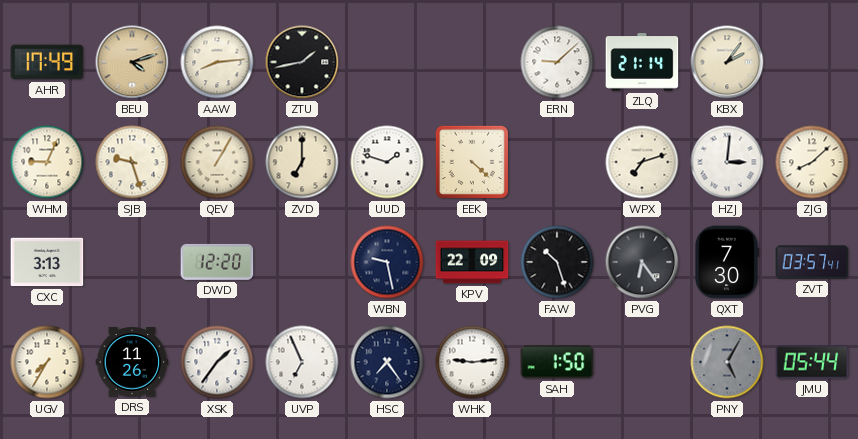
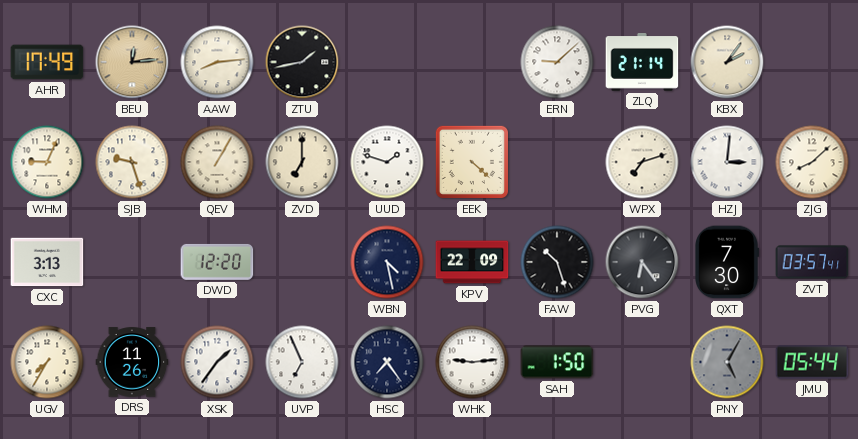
BEU: 4:12 -> 12:14 (132, 62)
WBN: 9:28 -> 4:28 (387, 262)
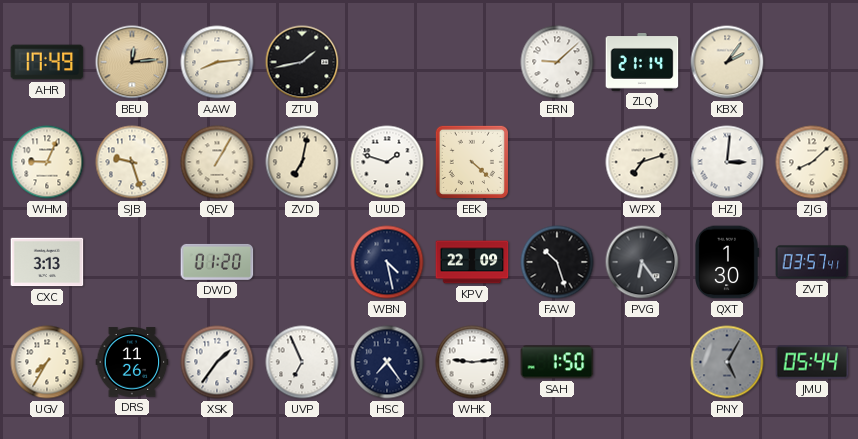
ZVD: 7:00 -> 7:02 (302, 162)
DWD: 12:20 -> 01:20 (217, 262)
QXT: 7:30 -> 1:30 (727, 262)
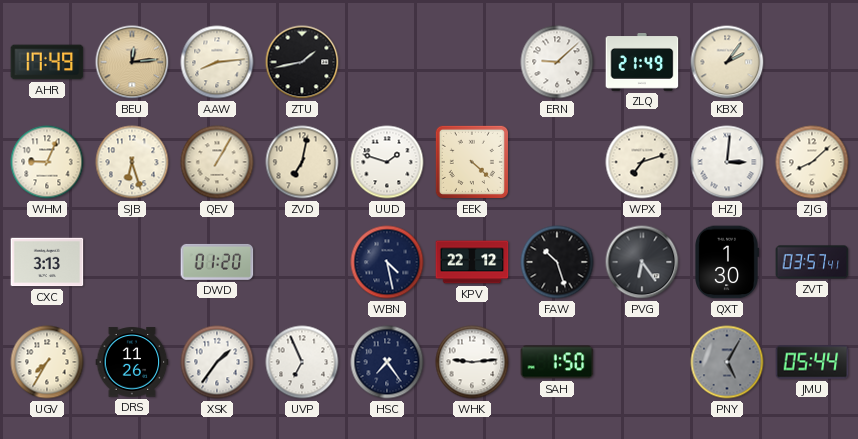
ZLQ: 21:14 -> 21:49 (642, 63)
SJB: 9:27 -> 6:27 (132, 162)
KPV: 22:09 -> 22:12 (472, 262)
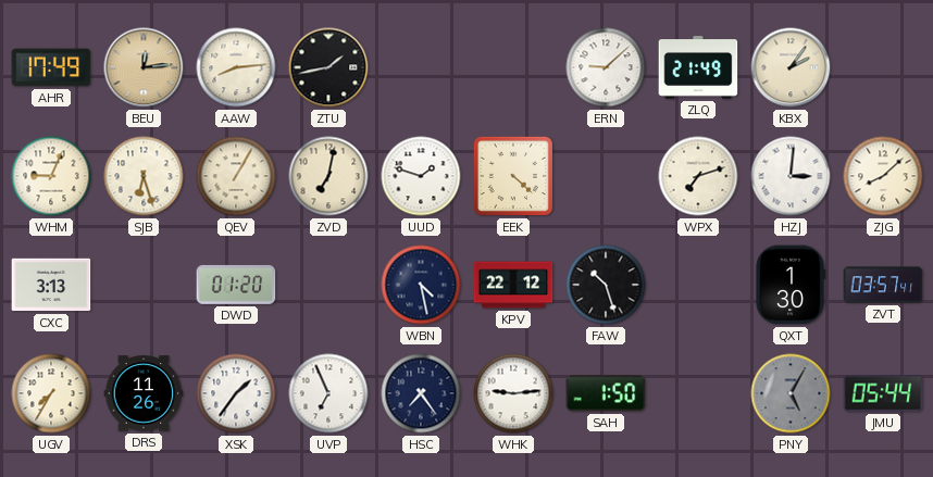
PVG: 6:24 -> none (642, 262)
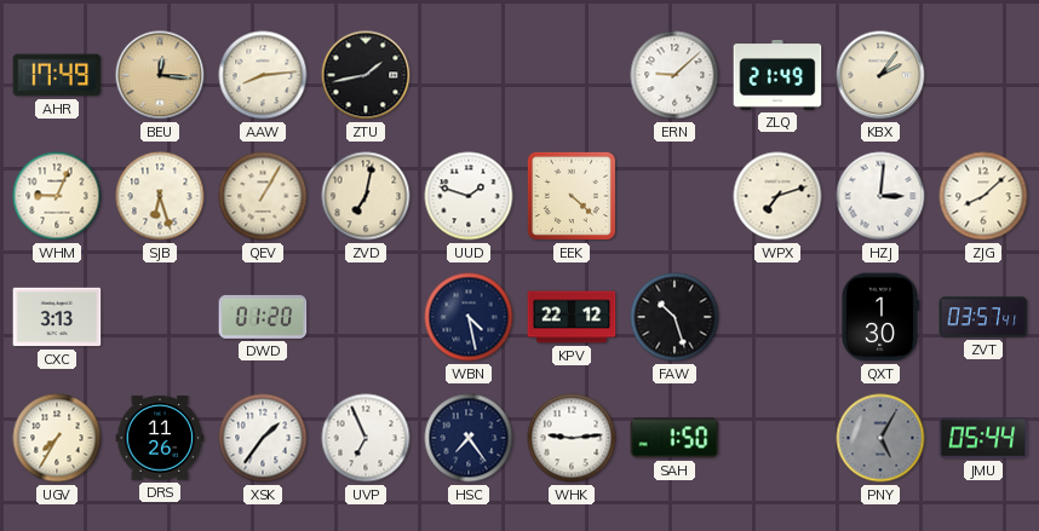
BEU: 12:14 -> 12:16 (160, 75)
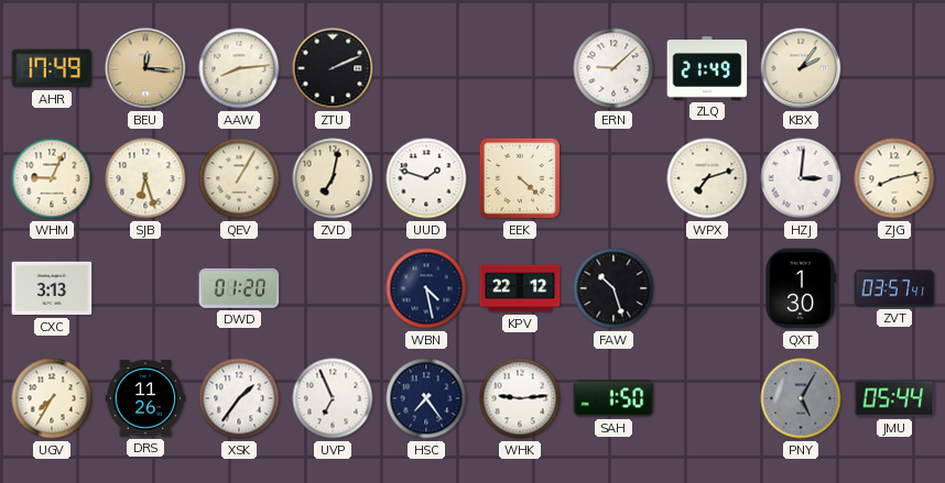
ZTU: 1:43 -> 2:11 (333, 68)
ZJG: 8:08 -> 8:13 (894, 178)
